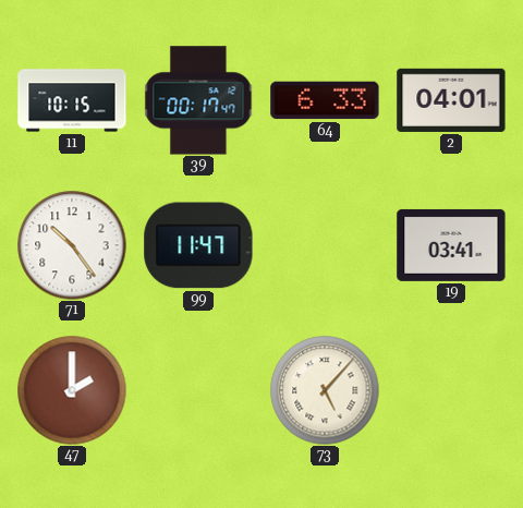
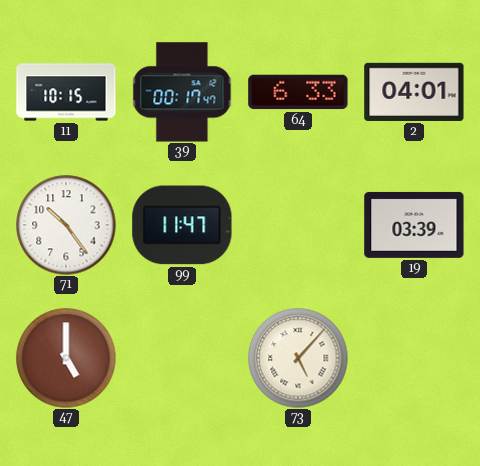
19: 03:41 -> 03:39 (414, 225)
47: 2:00 -> 5:00 (66, 358)
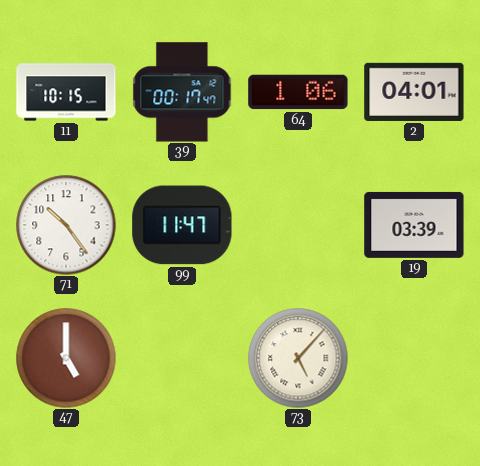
64: 6:33 -> 1:06 (298, 92)
